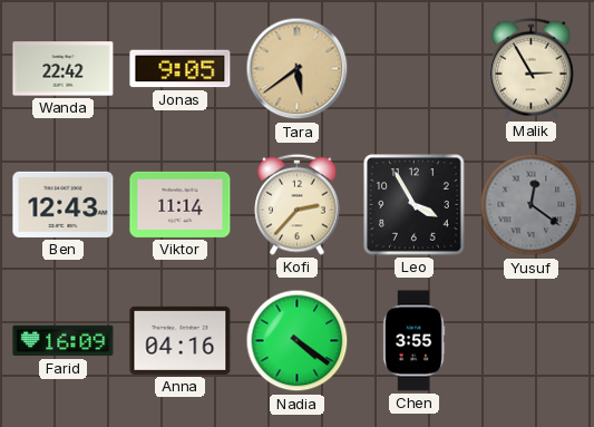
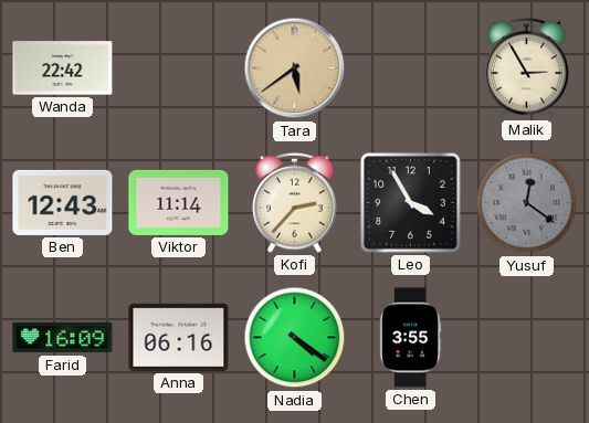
Jonas: 9:05 -> none (181, 69)
Anna: 04:16 -> 06:16 (179, 337)
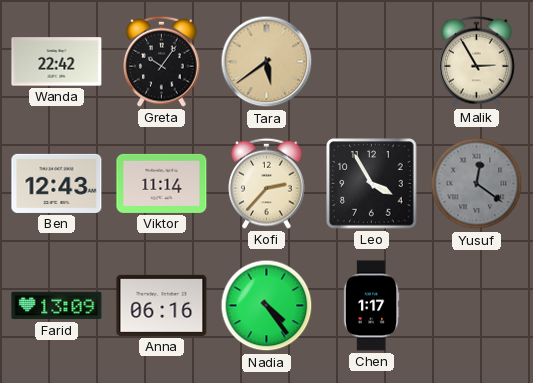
Greta: none -> 10:06 (162, 61)
Farid: 16:09 -> 13:09 (57, 306)
Nadia: 4:21 -> 4:24 (267, 306)
Chen: 3:55 -> 1:17 (371, 306)
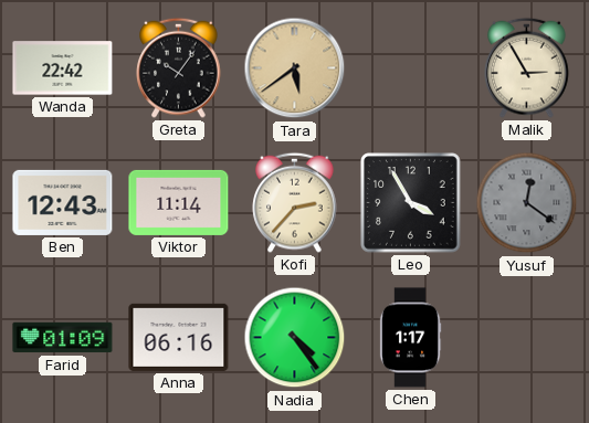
Farid: 13:09 -> 01:09 (63, 338)
